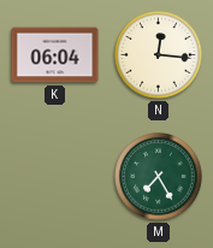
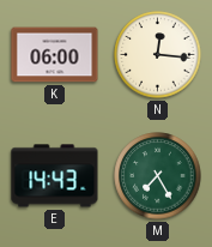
K: 06:04 -> 06:00 (55, 55)
E: none -> 14:43 (55, 176)
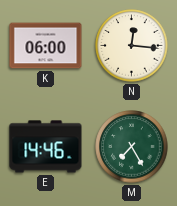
E: 14:43 -> 14:46 (46, 147)
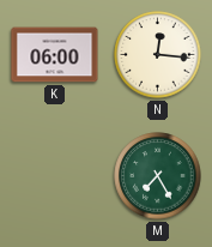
E: 14:46 -> none (46, 147)
